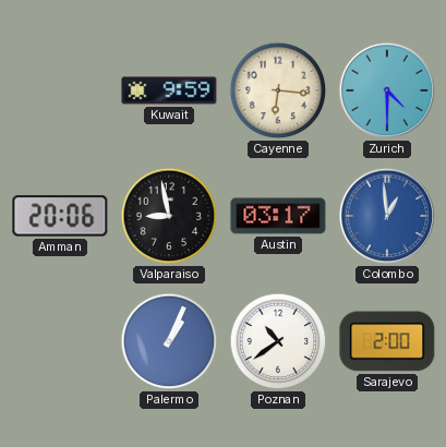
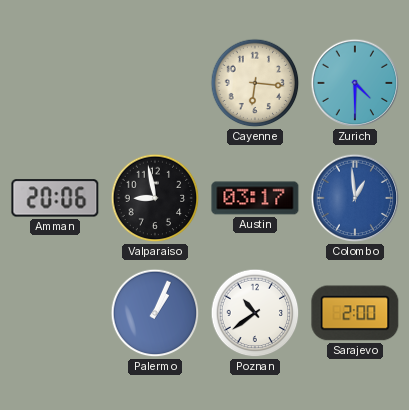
Kuwait: 9:59 -> none (169, 90)
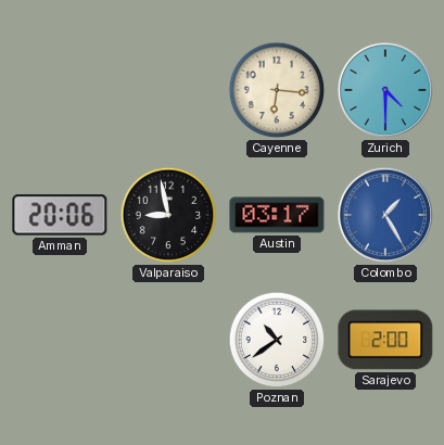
Colombo: 12:59 -> 1:25 (385, 215)
Palermo: 1:04 -> none (155, 313)
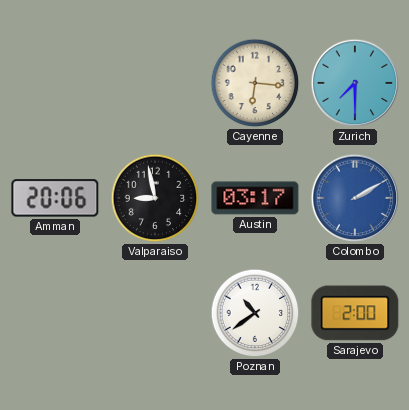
Zurich: 4:30 -> 7:30 (355, 83)
Colombo: 1:25 -> 2:10 (355, 198)
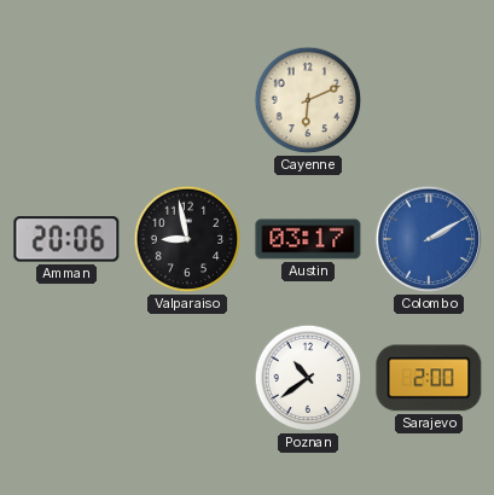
Cayenne: 6:16 -> 6:11 (308, 100)
Zurich: 7:30 -> none (355, 83)
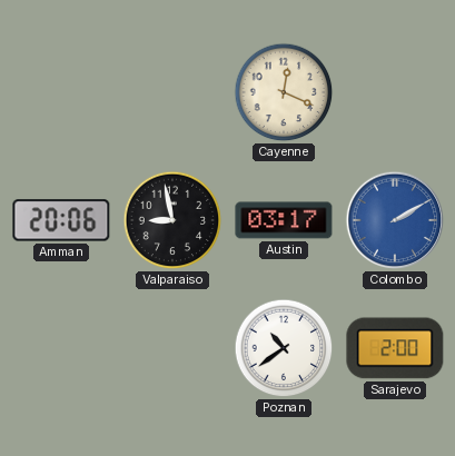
Cayenne: 6:11 -> 12:19 (284, 92)
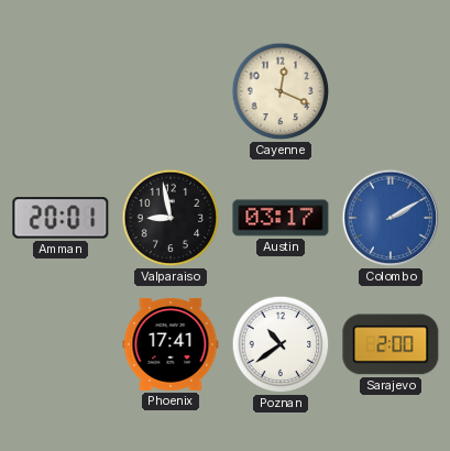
Amman: 20:06 -> 20:01 (61, 218)
Phoenix: none -> 17:41 (171, 344)
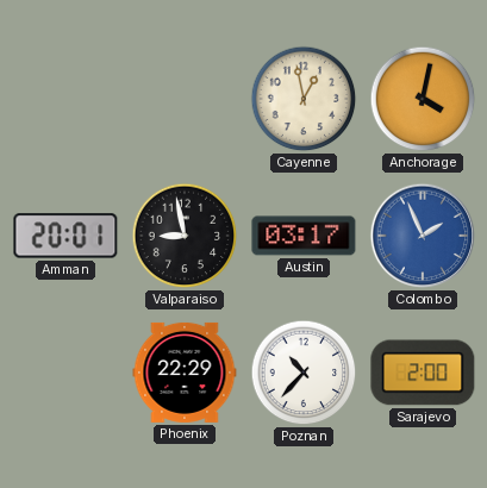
Cayenne: 12:19 -> 12:58 (304, 99)
Anchorage: none -> 4:02 (423, 99)
Colombo: 2:10 -> 1:56 (423, 236)
Phoenix: 17:41 -> 22:29 (185, 373)
Poznan: 10:39 -> 10:37 (304, 373)
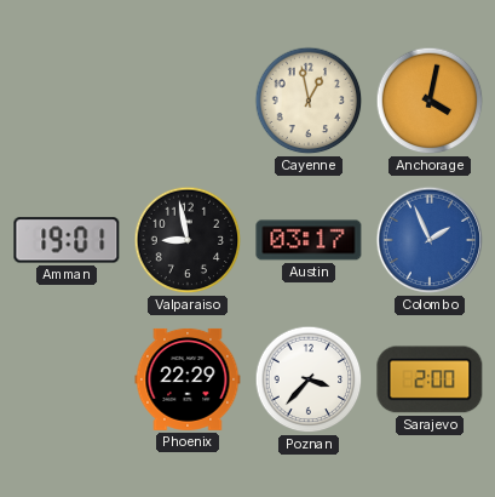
Amman: 20:01 -> 19:01 (67, 240)
Poznan: 10:37 -> 3:37 (309, 379)
